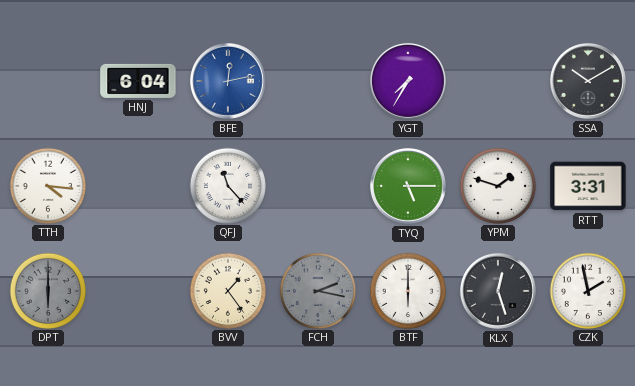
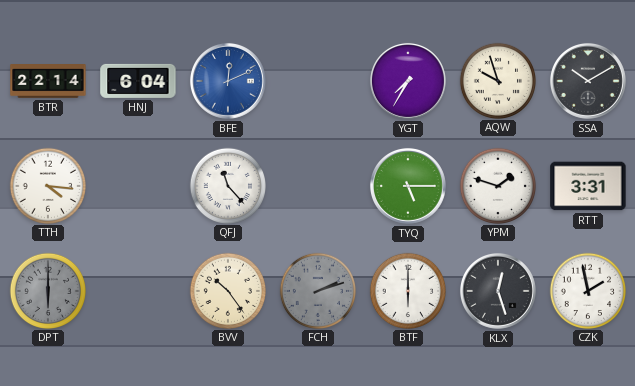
BTR: none -> 22:14 (48, 82)
BFE: 12:13 -> 12:11 (228, 81)
AQW: none -> 9:57 (497, 80)
BVV: 1:24 -> 10:24 (227, 290)
FCH: 2:17 -> 2:12 (317, 290)
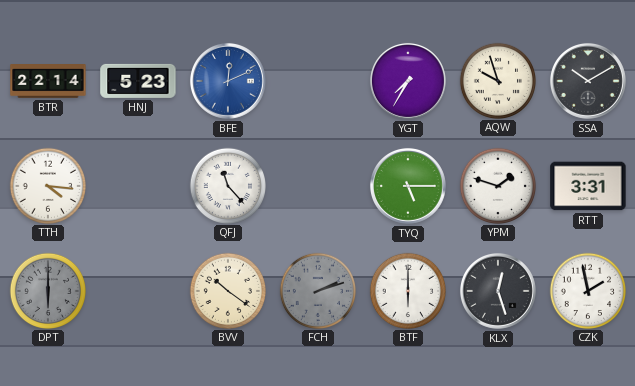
HNJ: 6:04 -> 5:23 (138, 81)
BVV: 10:24 -> 10:21 (227, 290)
